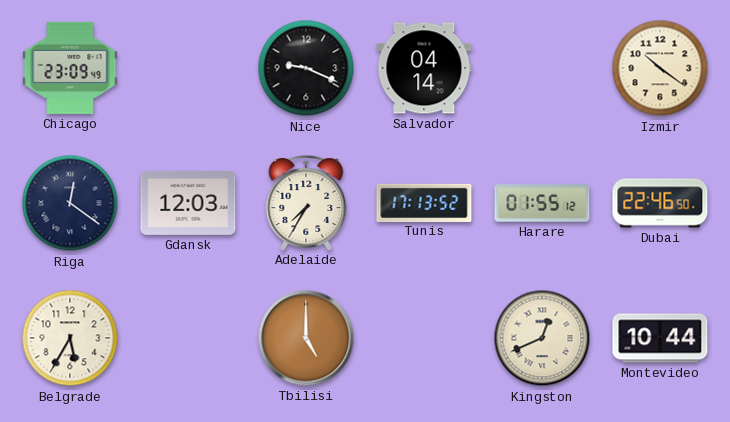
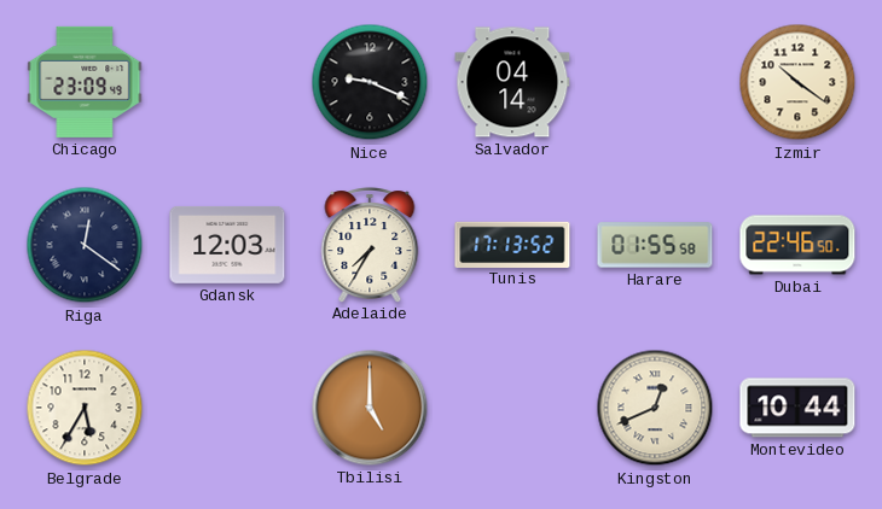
Harare: 01:55:12 -> 01:55:58 (655, 245)
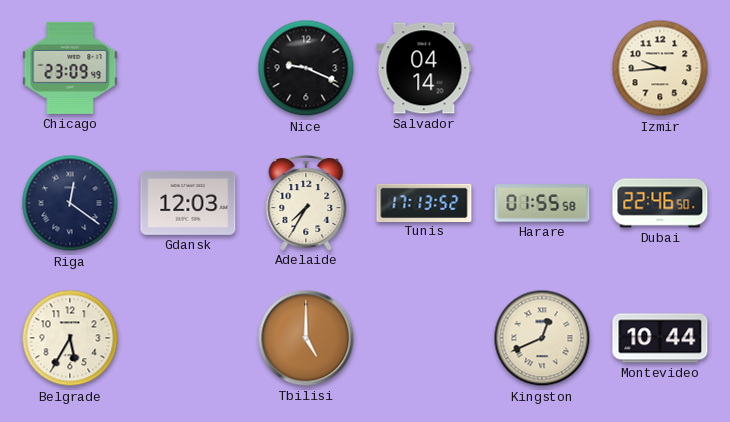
Izmir: 10:21 -> 9:44 (660, 68)
